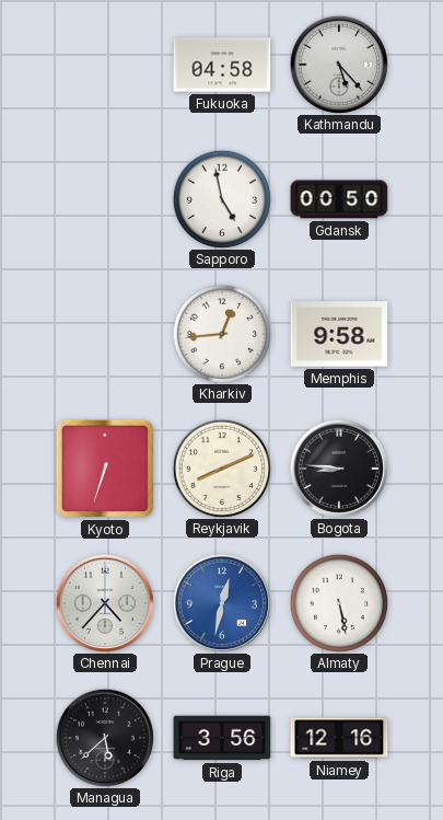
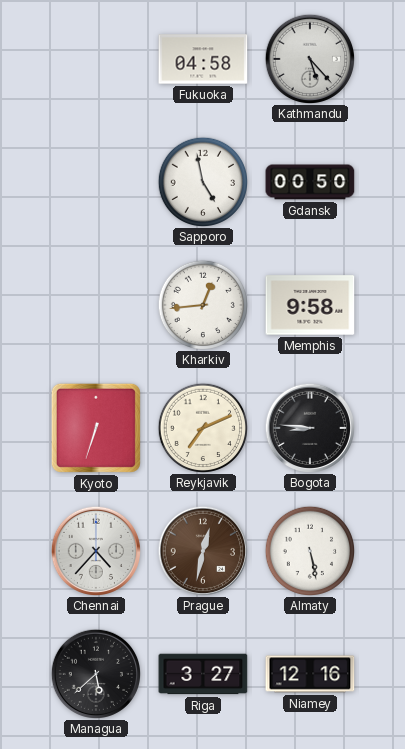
Reykjavik: 8:11 -> 7:11 (202, 427)
Prague dial: blue -> brown (202, 550)
Riga: 3:56 -> 3:27 (203, 674)
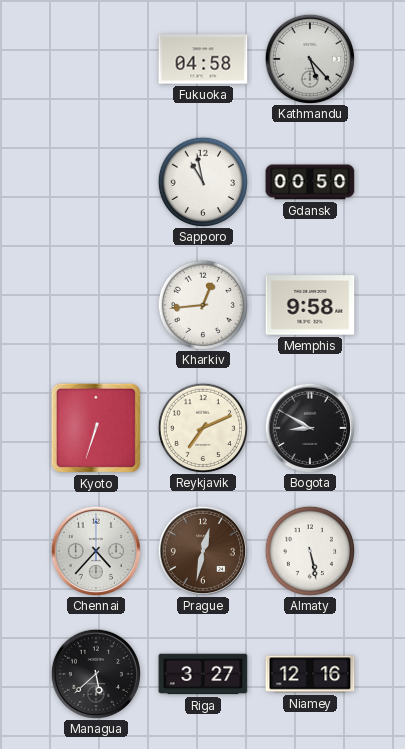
Sapporo: 4:58 -> 10:58 (202, 181)
Bogota: 8:46 -> 8:50 (309, 427)
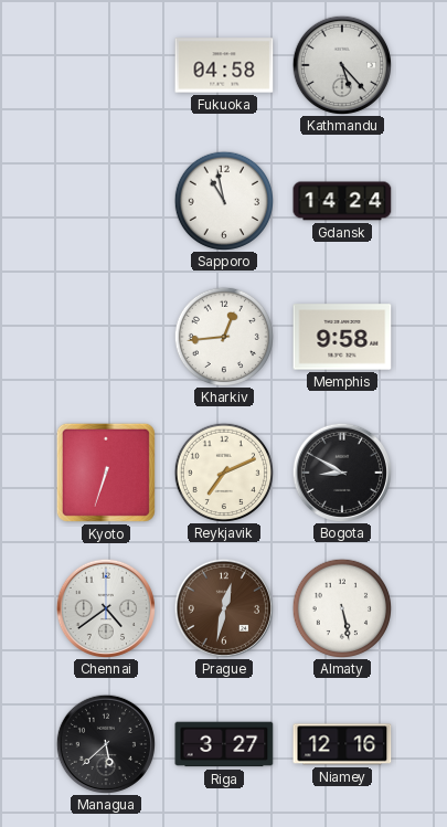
Gdansk: 00:50 -> 14:24 (342, 201)
Chennai: 4:37 -> 4:39 (105, 607)
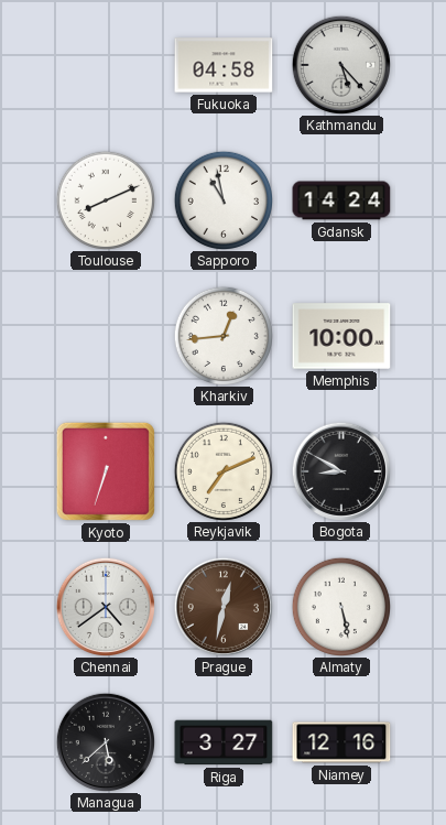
Toulouse: none -> 8:11 (105, 199)
Memphis: 9:58 -> 10:00 (341, 336)
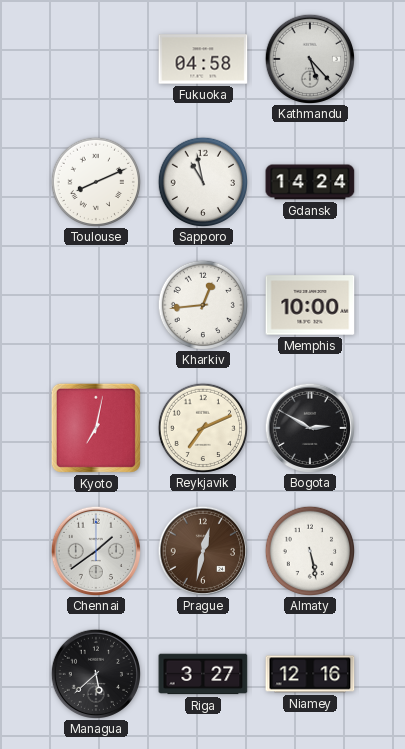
Kyoto: 6:33 -> 7:02 (96, 428)
Bogota: 8:50 -> 2:50 (309, 427)
Chennai: 4:39 -> 1:39 (95, 550)
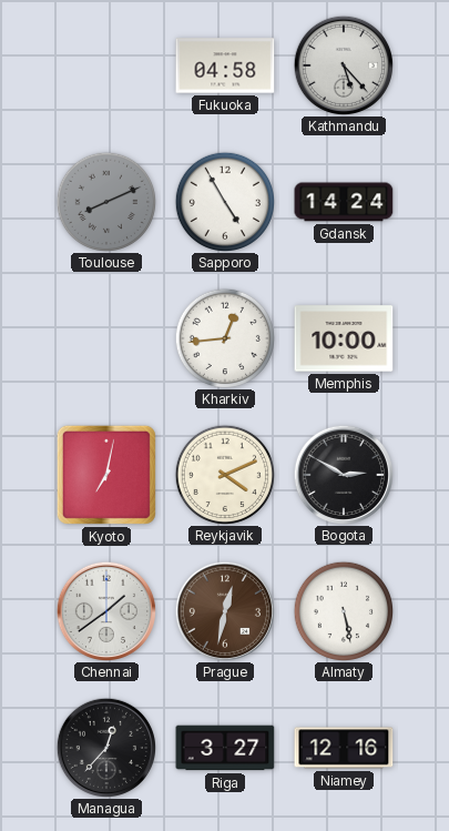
Toulouse dial: white -> grey (105, 201)
Sapporo: 10:58 -> 4:55 (224, 201)
Reykjavik: 7:11 -> 4:11 (224, 474)
Managua: 5:38 -> 12:37 (105, 747)
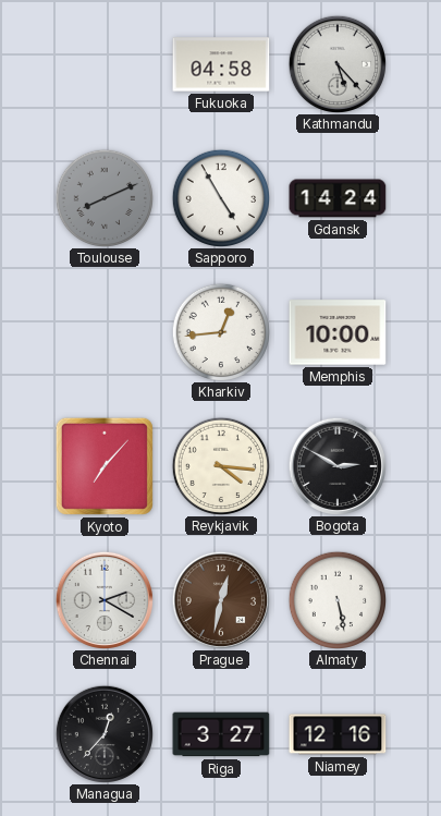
Kyoto: 7:02 -> 7:07 (105, 466)
Reykjavik: 4:11 -> 4:16 (220, 465)
Chennai: 1:39 -> 2:20 (103, 599)
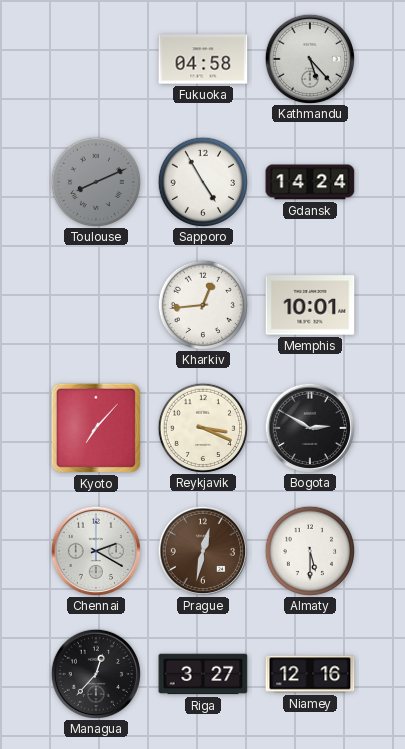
Memphis: 10:00 -> 10:01 (310, 305)
Reykjavik: 4:16 -> 3:19 (202, 427)
Almaty: 5:28 -> 5:30 (309, 550)
